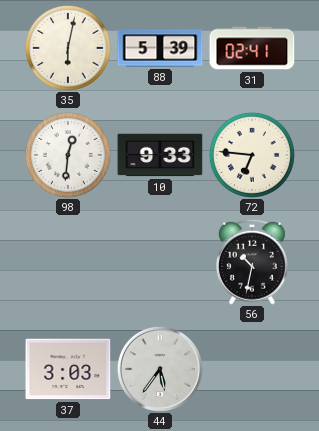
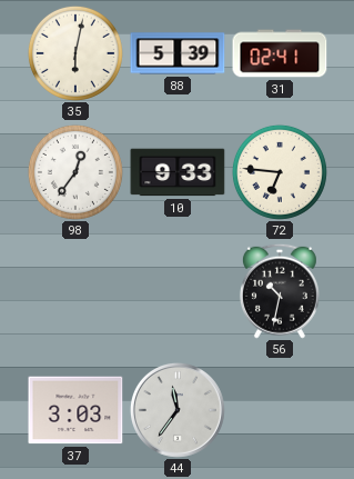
98: 12:31 -> 12:36 (75, 172)
44: 5:36 -> 11:36 (178, 410)
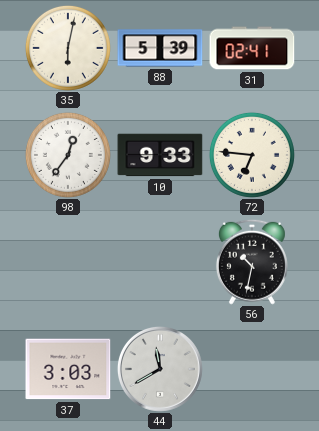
44: 11:36 -> 11:40 (160, 369)
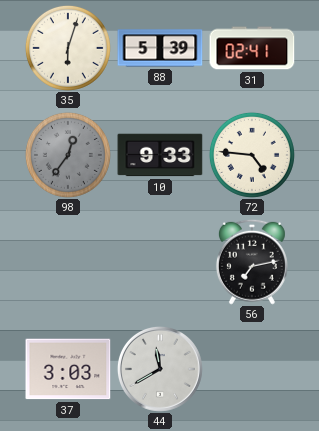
35: 6:02 -> 6:03 (68, 48)
98 dial: white -> grey (68, 155)
72: 6:46 -> 4:46 (252, 155)
56: 10:32 -> 7:13 (252, 262)
